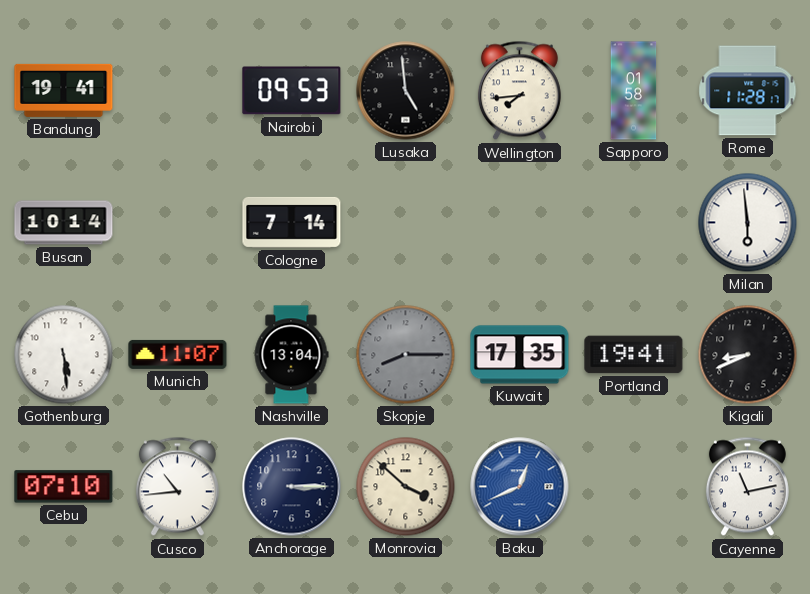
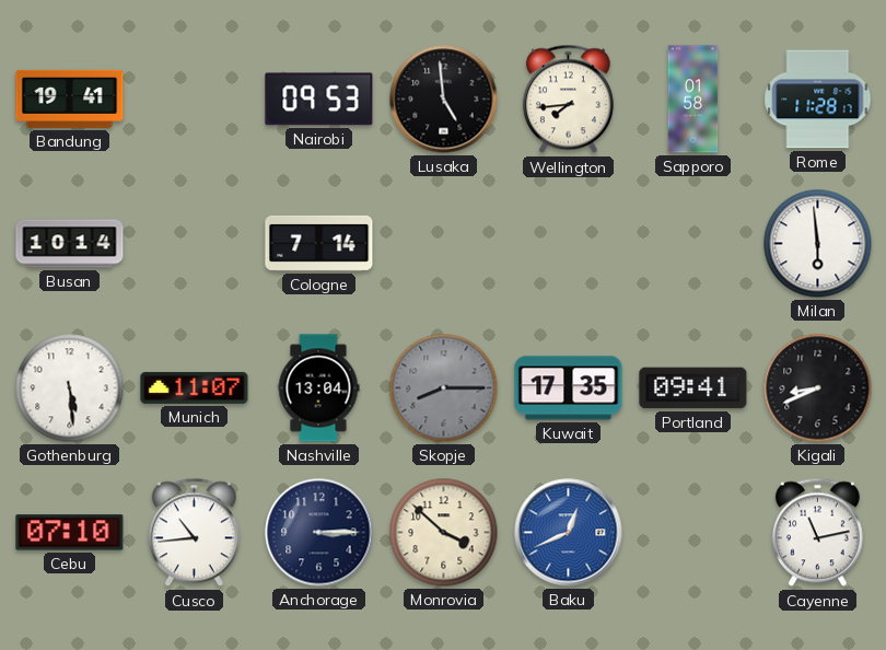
Portland: 19:41 -> 09:41 (693, 388)
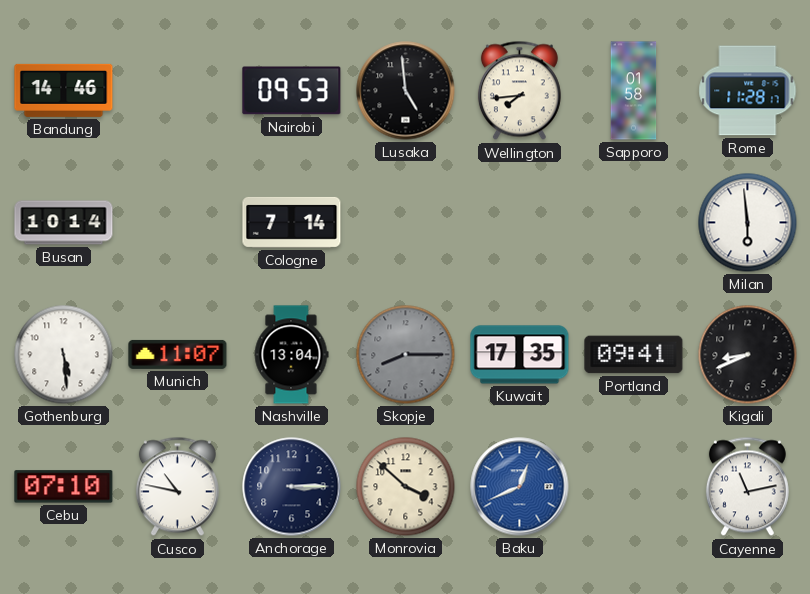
Bandung: 19:41 -> 14:46 (64, 90)
Cusco: 10:44 -> 10:47 (177, 487)
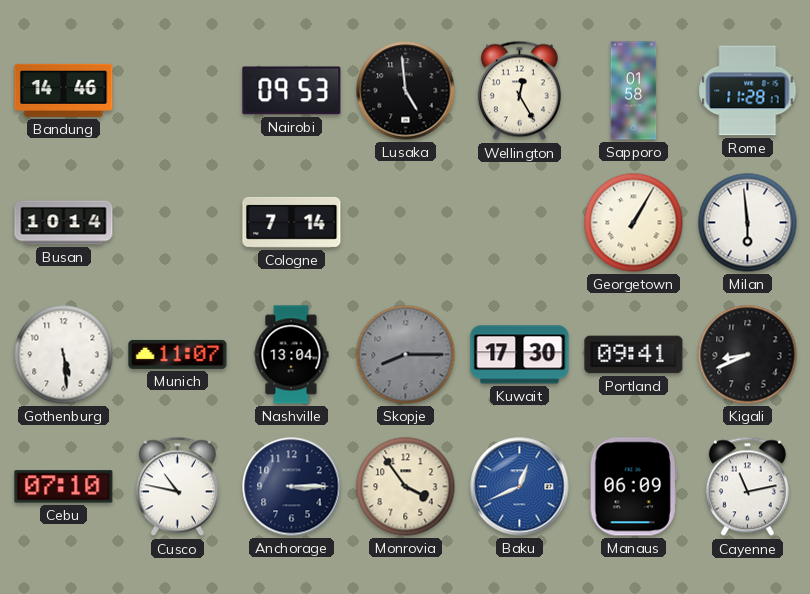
Wellington: 7:44 -> 12:25 (519, 91)
Georgetown: none -> 1:05 (634, 223)
Kuwait: 17:35 -> 17:30 (520, 355)
Monrovia: 3:52 -> 3:54 (406, 487)
Manaus: none -> 06:09 (633, 487)
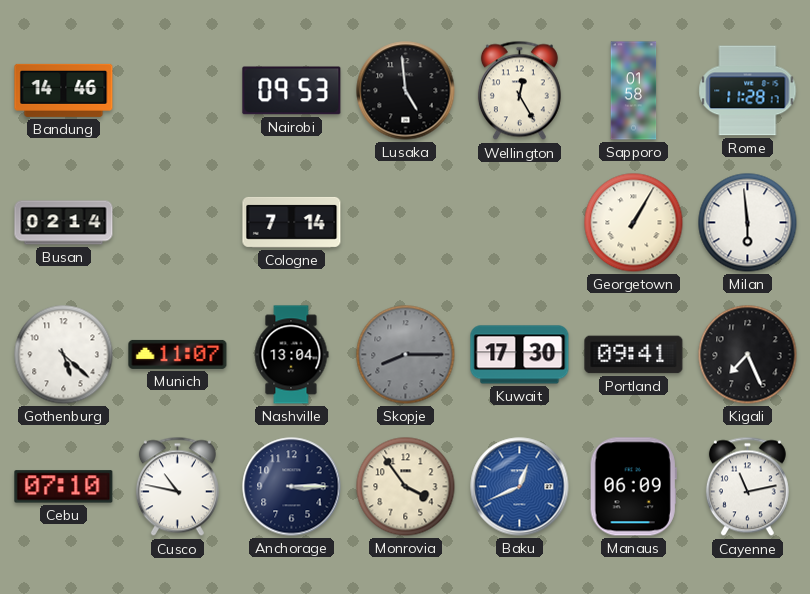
Busan: 10:14 -> 02:14 (64, 223)
Gothenburg: 5:29 -> 5:22 (64, 355)
Kigali: 8:41 -> 7:26 (748, 355)
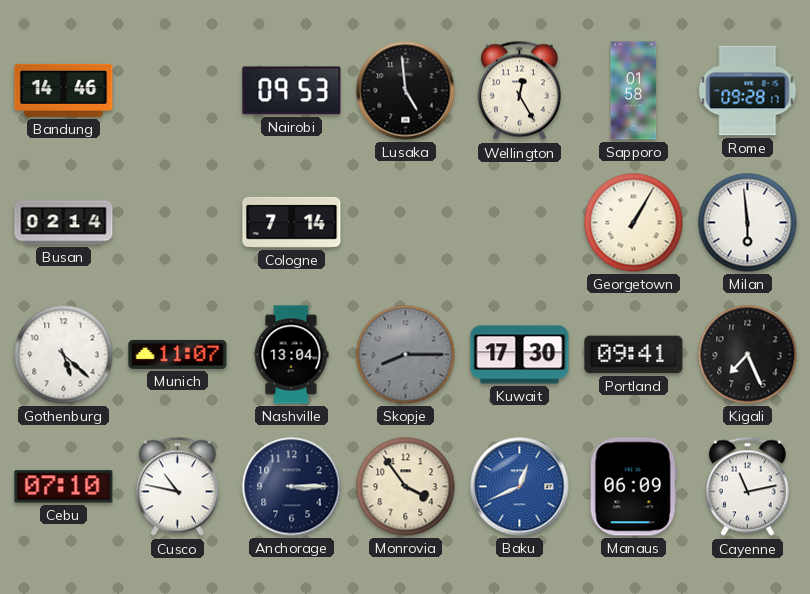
Rome: 11:28 -> 09:28 (748, 91)
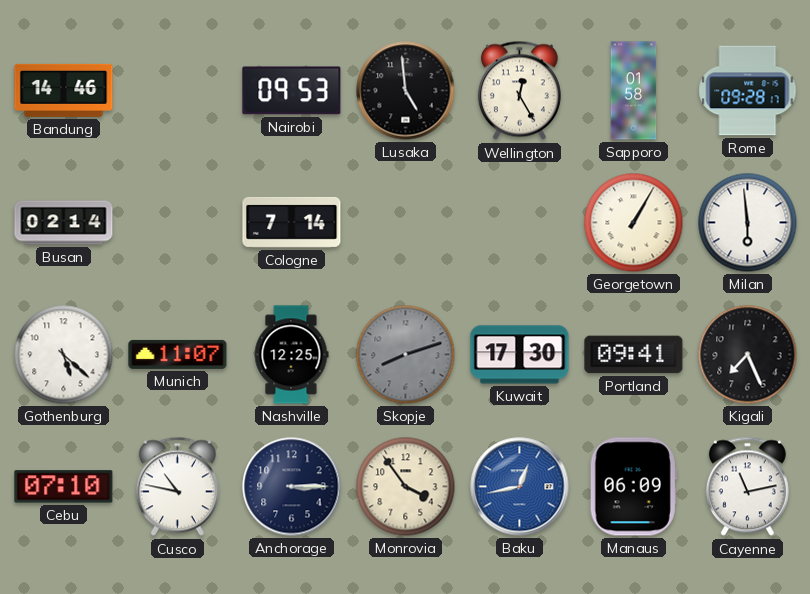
Nashville: 13:04 -> 12:25 (291, 355)
Skopje: 8:15 -> 8:12 (406, 355)
Baku: 12:41 -> 12:43 (520, 487)
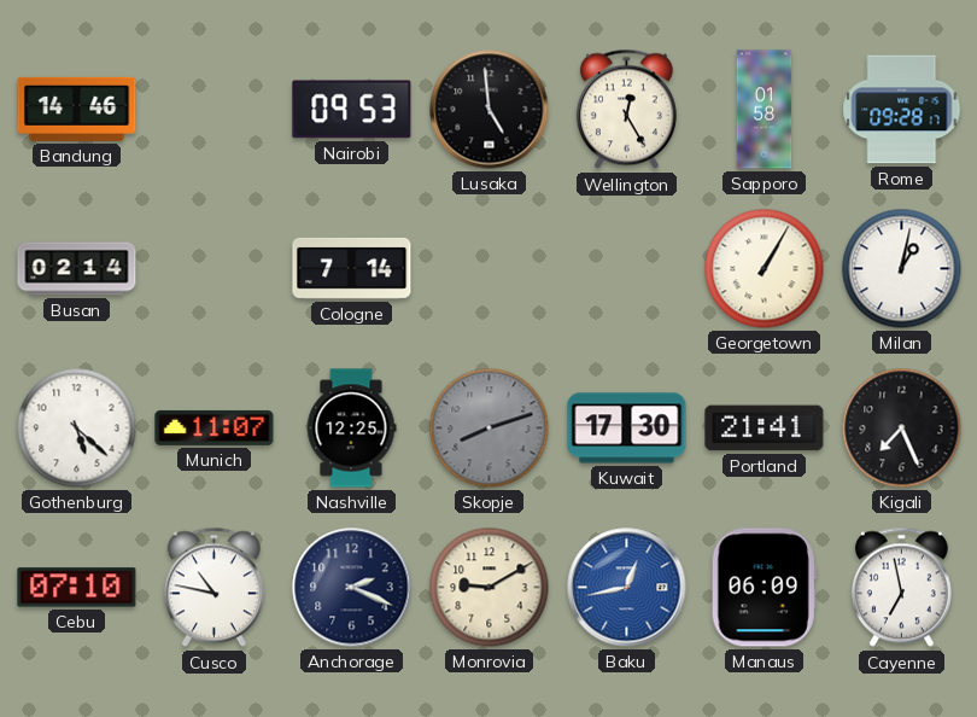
Milan: 5:59 -> 1:02 (902, 269)
Portland: 09:41 -> 21:41 (765, 429)
Anchorage: 3:15 -> 2:19 (352, 588)
Monrovia: 3:54 -> 9:10 (490, 588)
Cayenne: 11:13 -> 6:58 (901, 588)
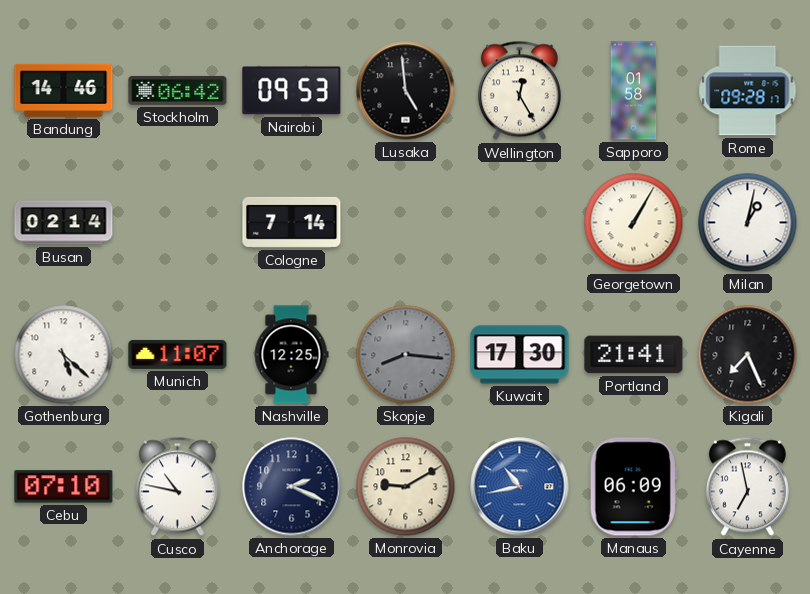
Stockholm: none -> 06:42 (178, 90)
Skopje: 8:12 -> 8:16 (406, 355)
Baku: 12:43 -> 10:43 (520, 487)
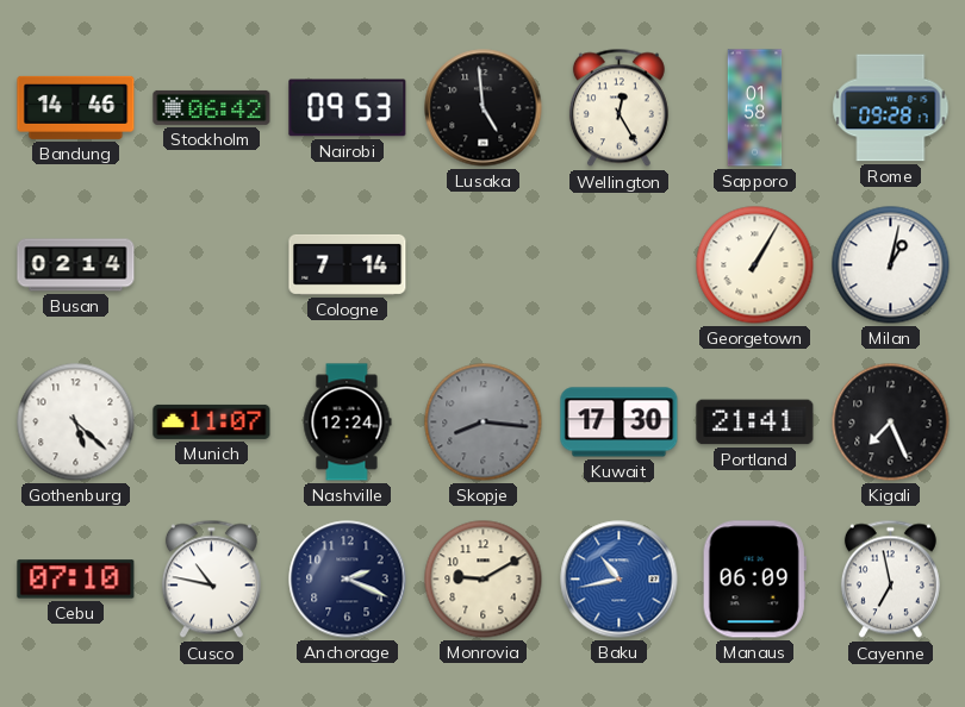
Nashville: 12:25 -> 12:24 (347, 423)
